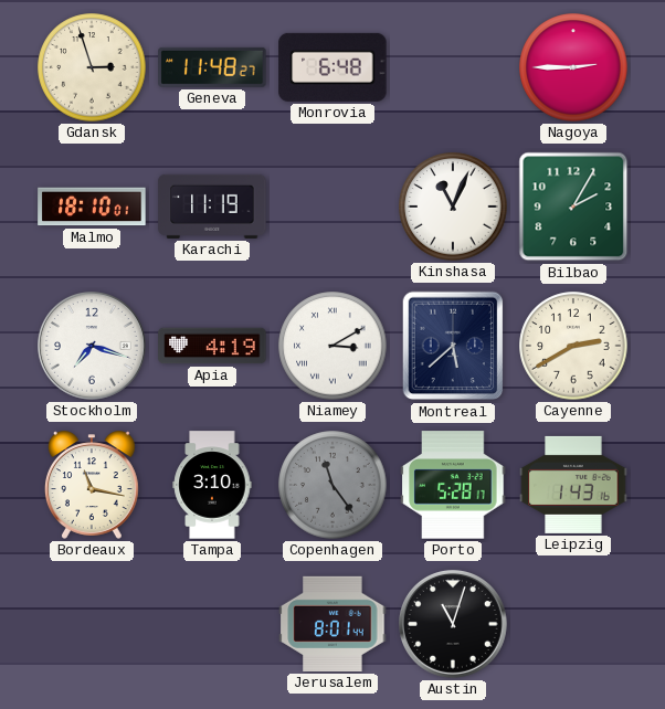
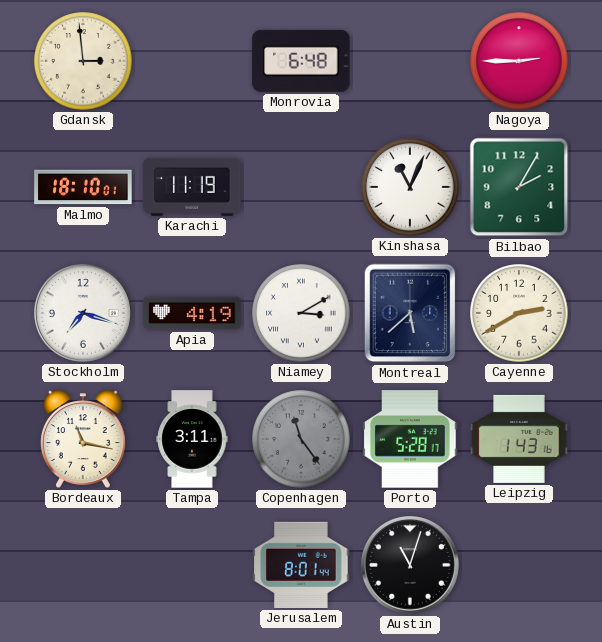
Gdansk: 2:57 -> 2:59 (83, 61)
Geneva: 11:48 -> none (212, 67)
Tampa: 3:10 -> 3:11 (192, 439)
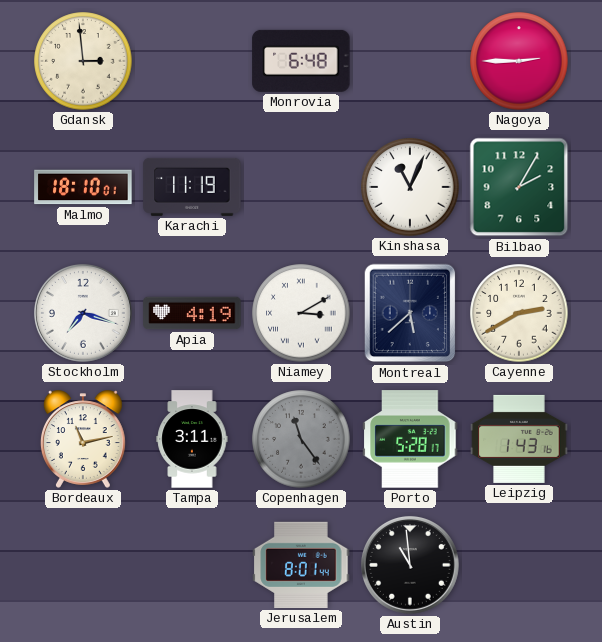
Bordeaux: 11:17 -> 11:13 (83, 439)
Austin: 11:03 -> 10:59 (411, 565)
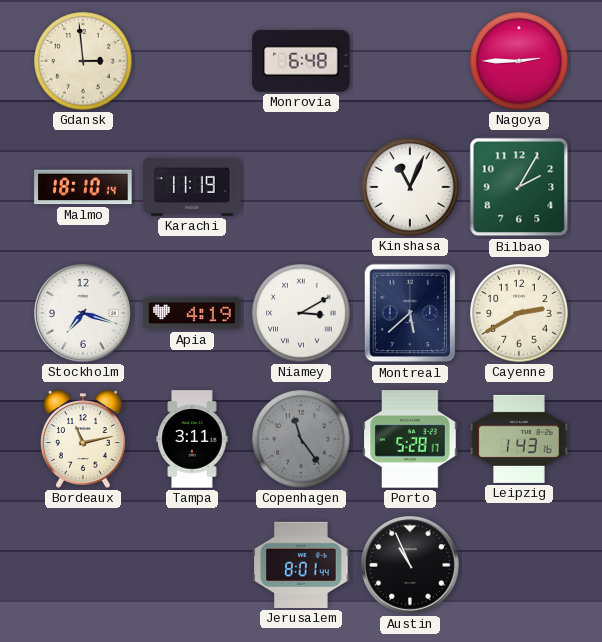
Malmo: 18:10:01 -> 18:10:14 (83, 187)
Austin: 10:59 -> 10:56 (411, 565)
